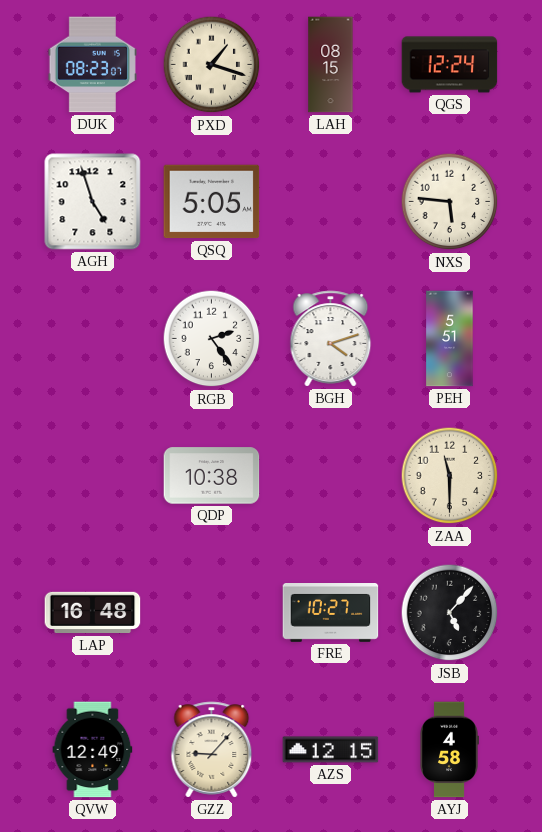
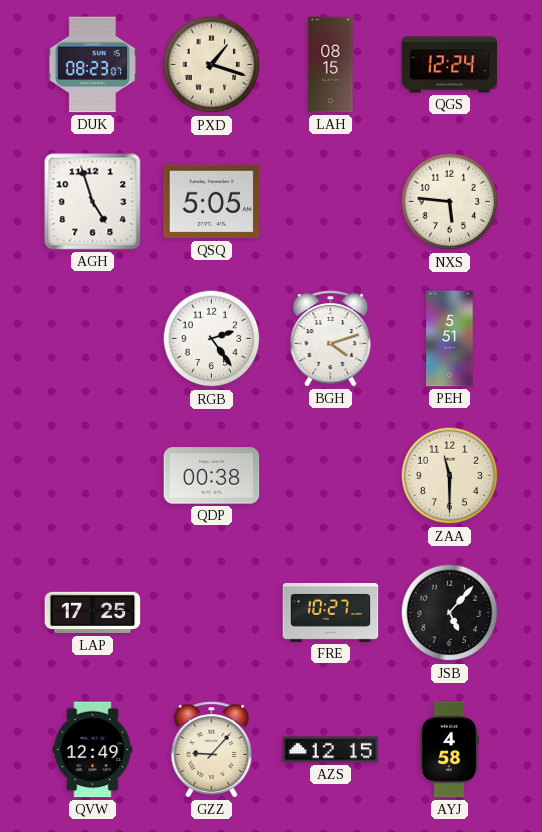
QDP: 10:38 -> 00:38 (212, 476)
LAP: 16:48 -> 17:25 (93, 613)
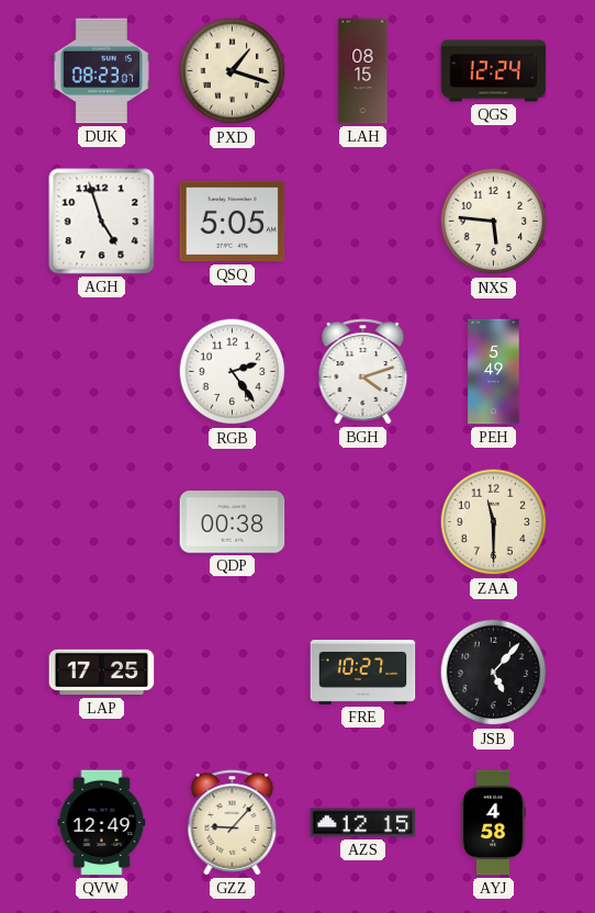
PEH: 5:51 -> 5:49 (494, 372)
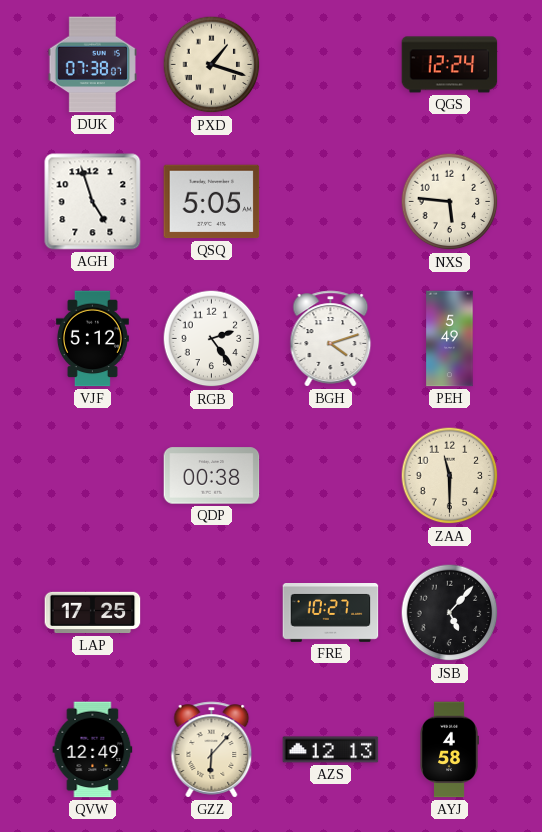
DUK: 08:23 -> 07:38 (92, 65)
LAH: 08:15 -> none (363, 71)
VJF: none -> 5:12 (92, 339)
GZZ: 9:07 -> 6:07 (212, 750)
AZS: 12:15 -> 12:13 (331, 750)
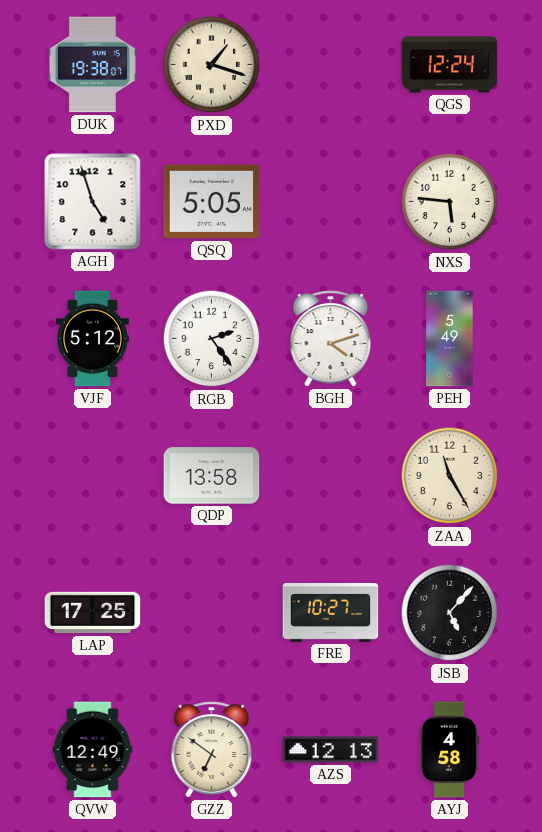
DUK: 07:38 -> 19:38 (92, 65)
QDP: 00:38 -> 13:58 (212, 476)
ZAA: 11:30 -> 11:25 (450, 476)
GZZ: 6:07 -> 6:51 (212, 750)
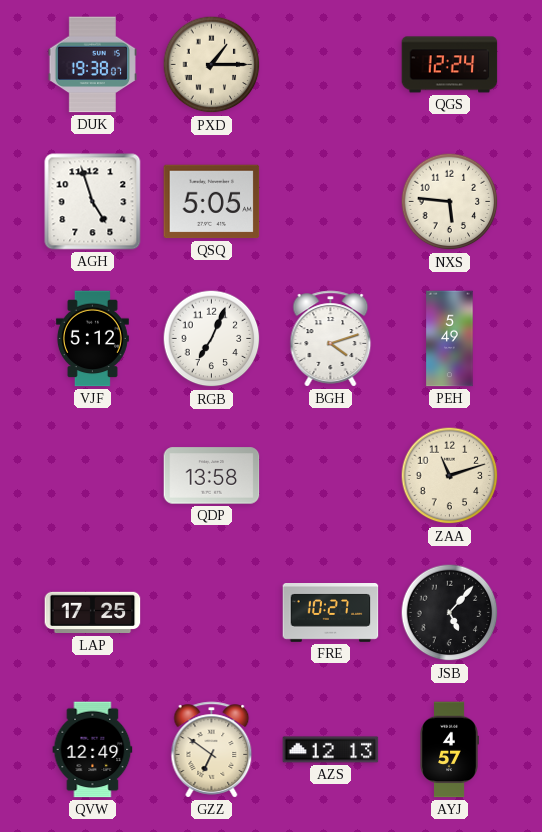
PXD: 1:18 -> 1:15 (212, 65)
RGB: 2:24 -> 7:04 (212, 339)
ZAA: 11:25 -> 11:12 (450, 476)
AYJ: 4:58 -> 4:57 (449, 750)
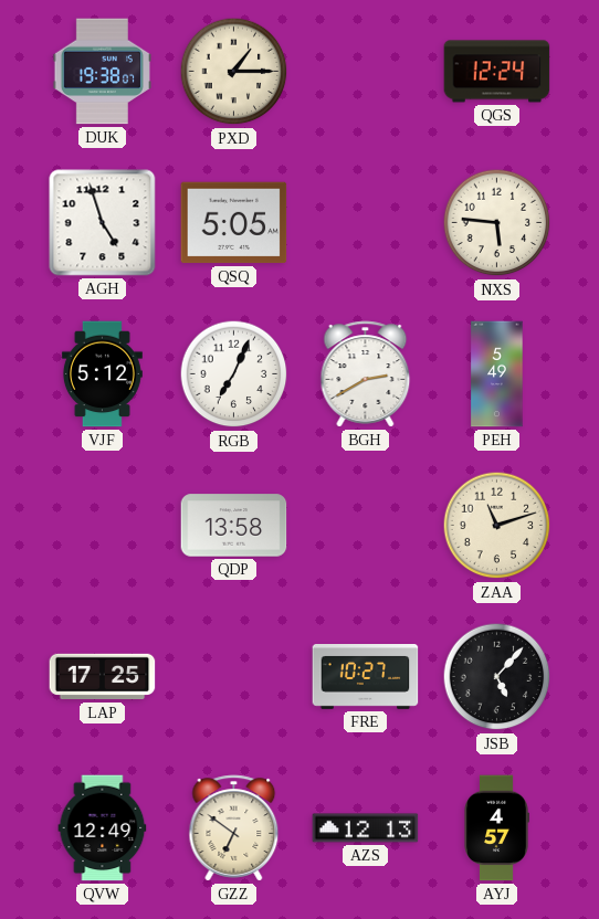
BGH: 4:12 -> 2:40 (366, 374)
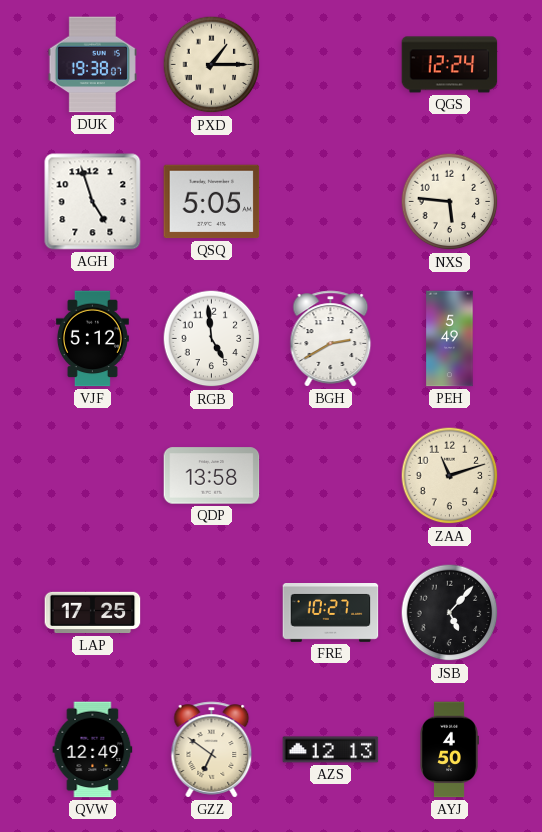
RGB: 7:04 -> 4:59 (212, 339)
AYJ: 4:57 -> 4:50 (449, 750)
